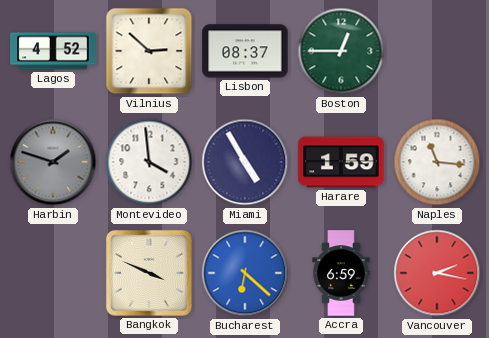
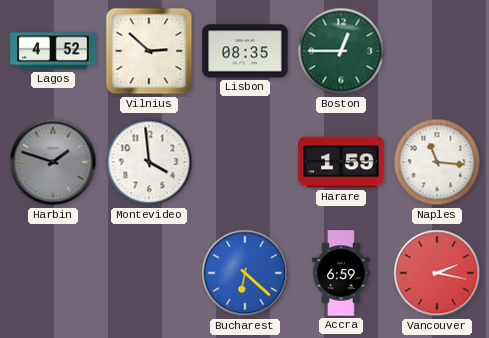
Lisbon: 08:37 -> 08:35 (245, 51)
Miami: 4:55 -> none (245, 162)
Bangkok: 3:49 -> none (149, 273)
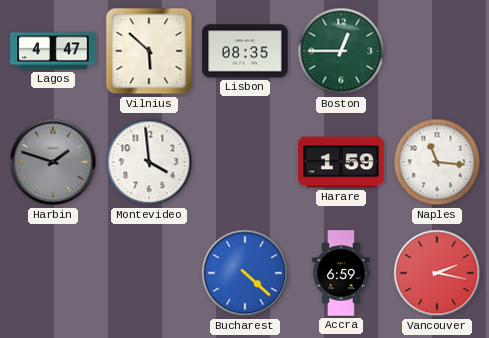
Lagos: 4:52 -> 4:47 (53, 51)
Vilnius: 2:52 -> 5:52 (149, 51)
Bucharest: 6:22 -> 4:22 (245, 273)
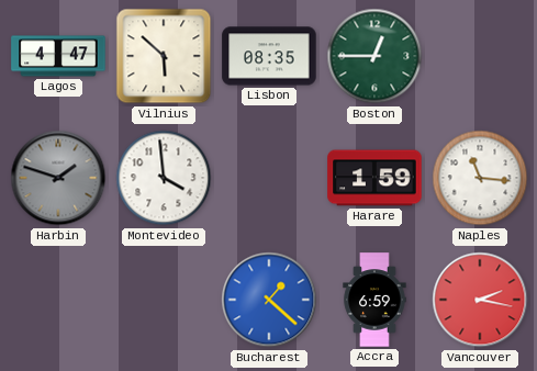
Bucharest: 4:22 -> 1:22 (269, 300)
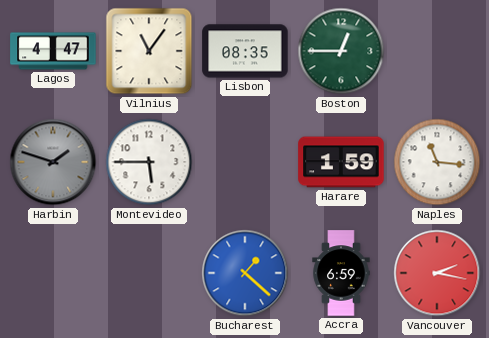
Vilnius: 5:52 -> 11:06 (149, 51)
Montevideo: 3:59 -> 5:45 (149, 162)
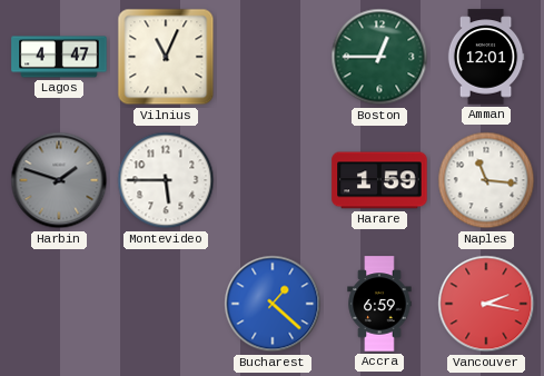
Vilnius: 11:06 -> 11:04 (166, 57)
Lisbon: 08:35 -> none (245, 51)
Amman: none -> 12:01 (486, 57)
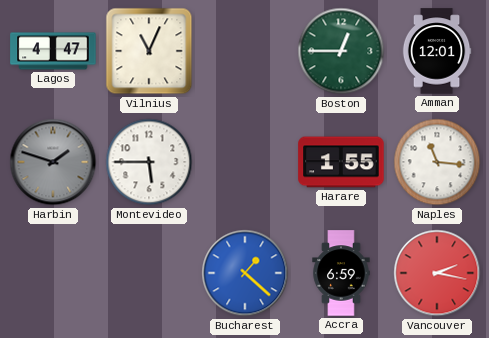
Harare: 1:59 -> 1:55 (341, 162)
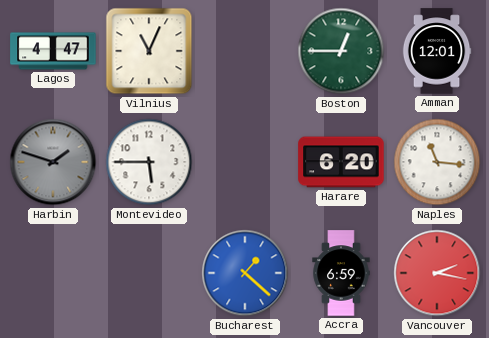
Harare: 1:55 -> 6:20 (341, 162)
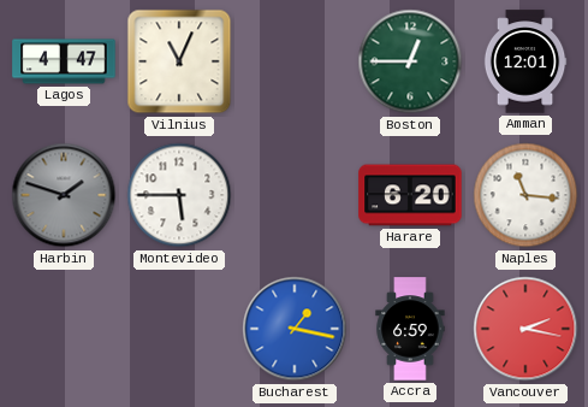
Bucharest: 1:22 -> 1:17 (295, 329)
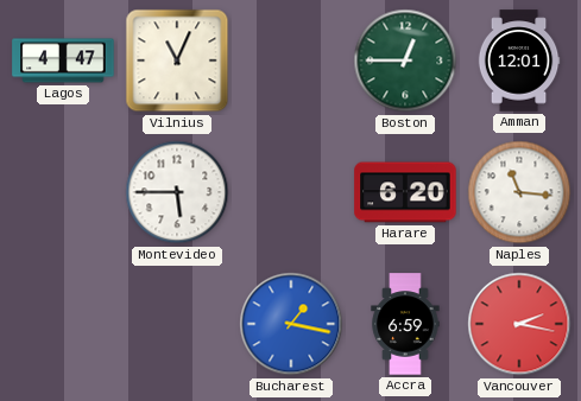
Harbin: 1:48 -> none (64, 195)
